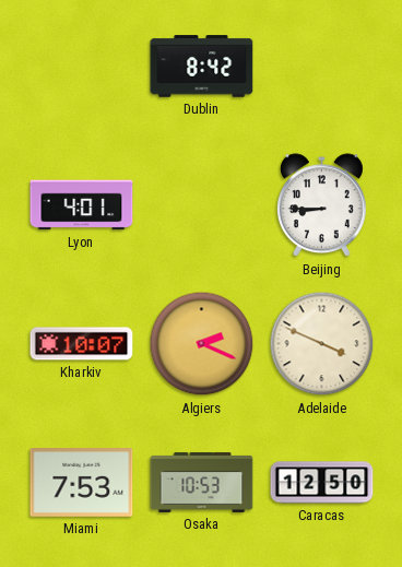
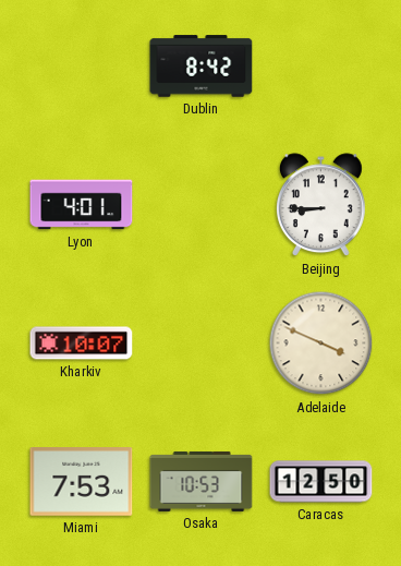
Algiers: 2:19 -> none (202, 344)
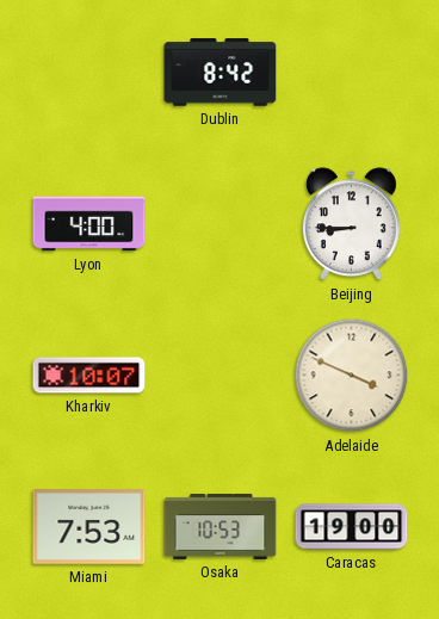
Lyon: 4:01 -> 4:00 (89, 224)
Caracas: 12:50 -> 19:00 (352, 527)
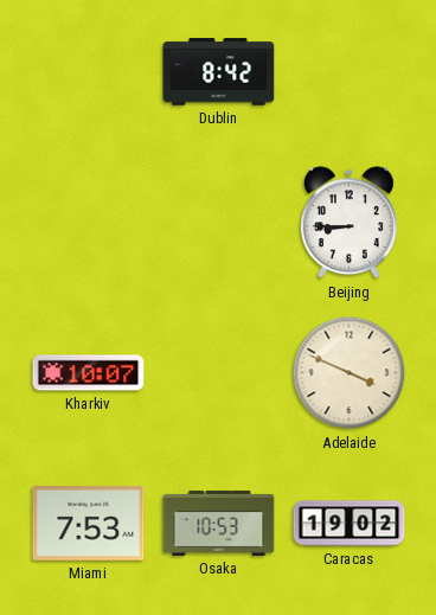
Lyon: 4:00 -> none (89, 224)
Caracas: 19:00 -> 19:02 (350, 524)
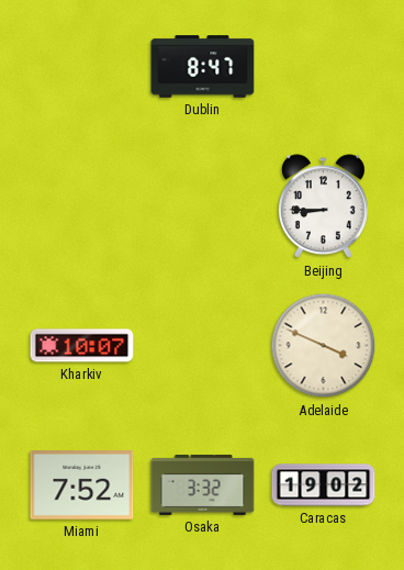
Dublin: 8:42 -> 8:47 (203, 67)
Miami: 7:53 -> 7:52 (82, 485)
Osaka: 10:53 -> 3:32 (203, 484)
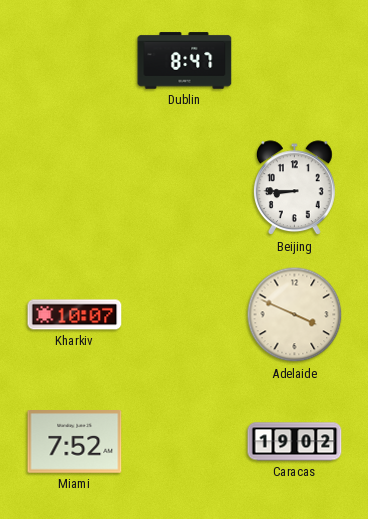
Osaka: 3:32 -> none (203, 484)
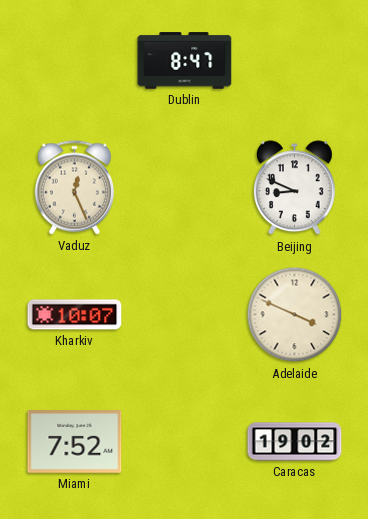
Vaduz: none -> 12:26 (74, 188)
Beijing: 8:45 -> 8:49 (294, 188)
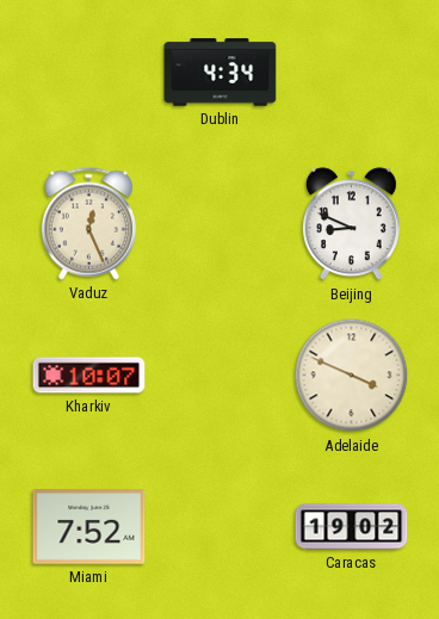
Dublin: 8:47 -> 4:34 (221, 73)
